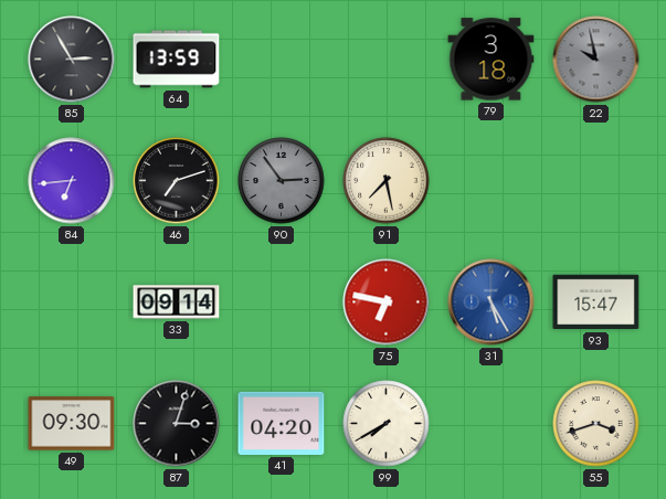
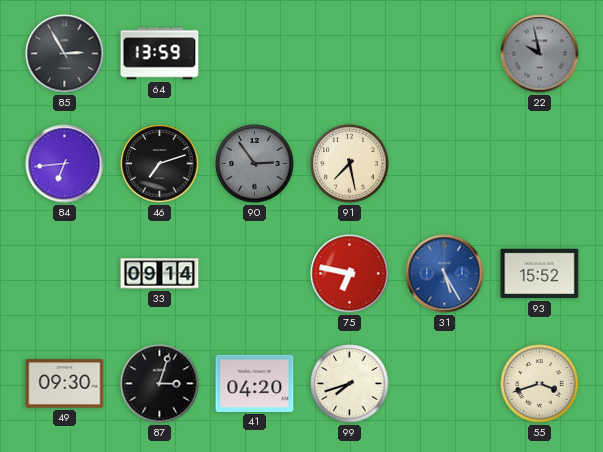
79: 3:18 -> none (491, 60)
93: 15:47 -> 15:52 (540, 274)
99: 7:40 -> 7:42 (350, 384)
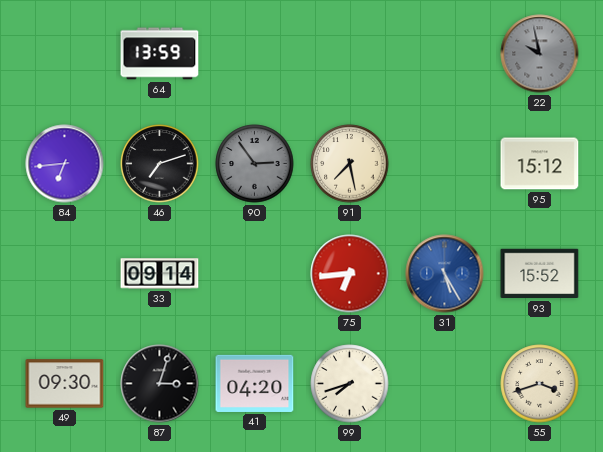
85: 2:55 -> none (65, 54)
95: none -> 15:12 (540, 164)
75: 6:47 -> 6:44 (350, 274)
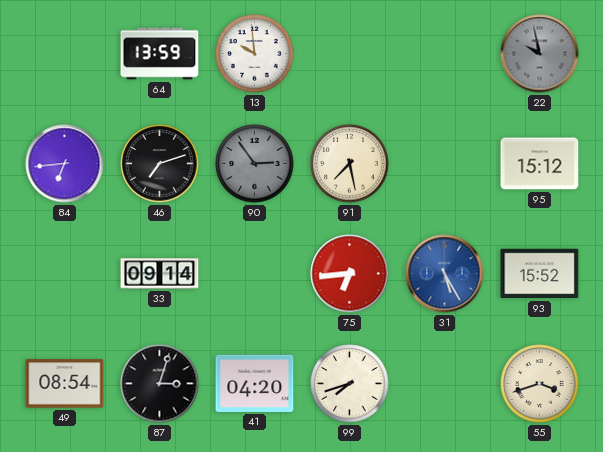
13: none -> 9:59 (255, 54)
49: 09:30 -> 08:54 (65, 384)
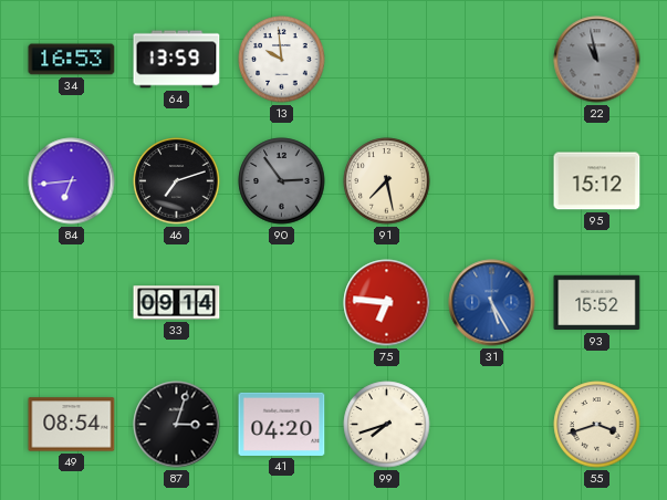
34: none -> 16:53 (72, 60)
22: 9:58 -> 10:58 (597, 60)
75: 6:44 -> 6:46 (387, 303)
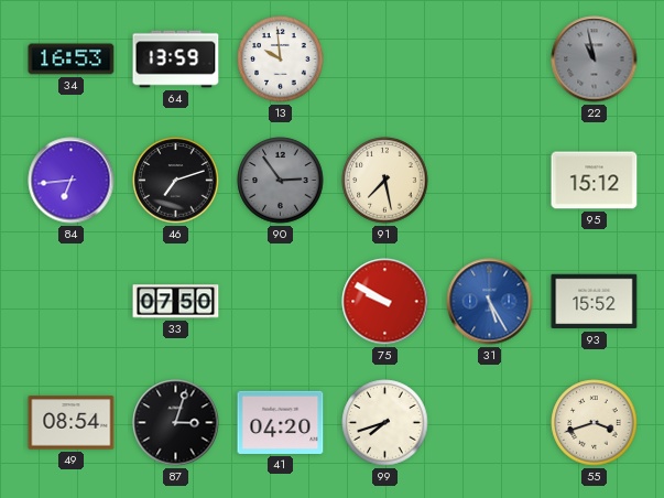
33: 09:14 -> 07:50 (176, 302)
75: 6:46 -> 9:50 (385, 302)
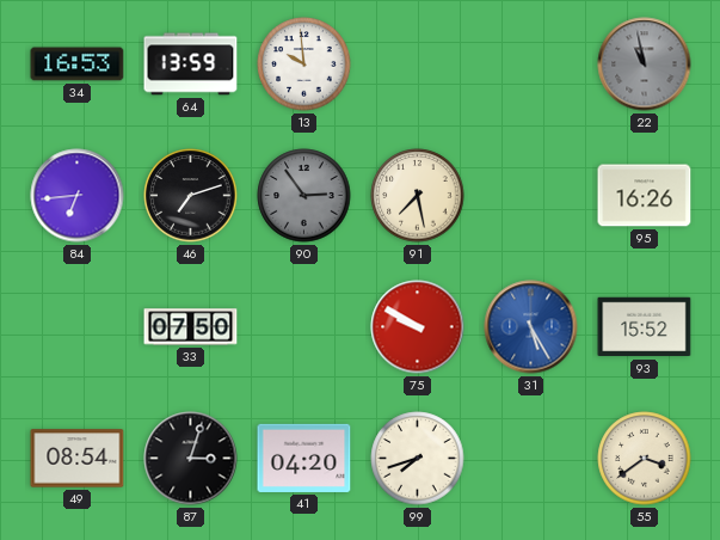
95: 15:12 -> 16:26 (645, 196)
55: 3:42 -> 3:39 (645, 459)
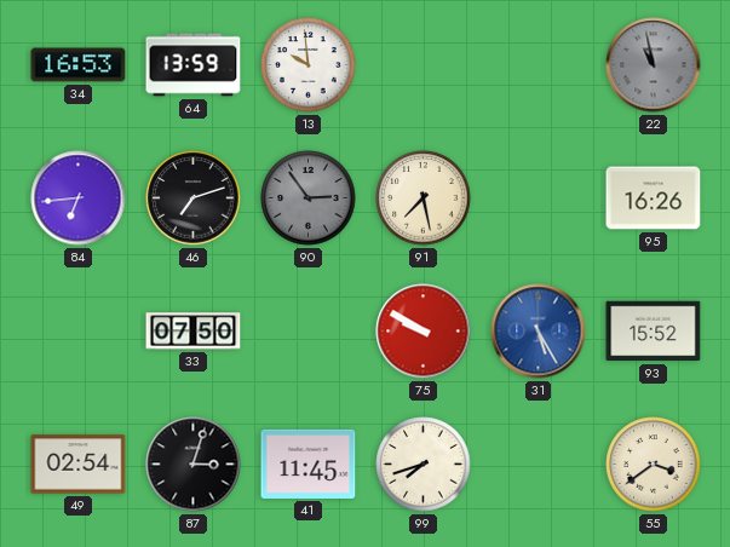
49: 08:54 -> 02:54 (79, 465)
41: 04:20 -> 11:45 (309, 463)
